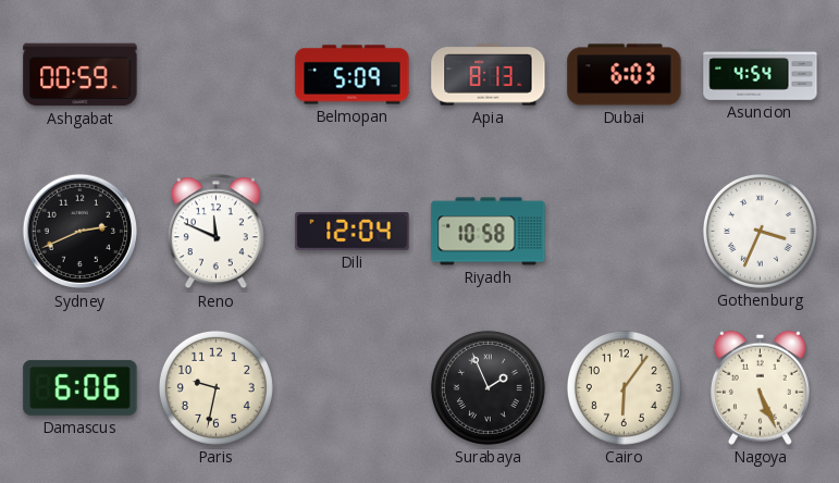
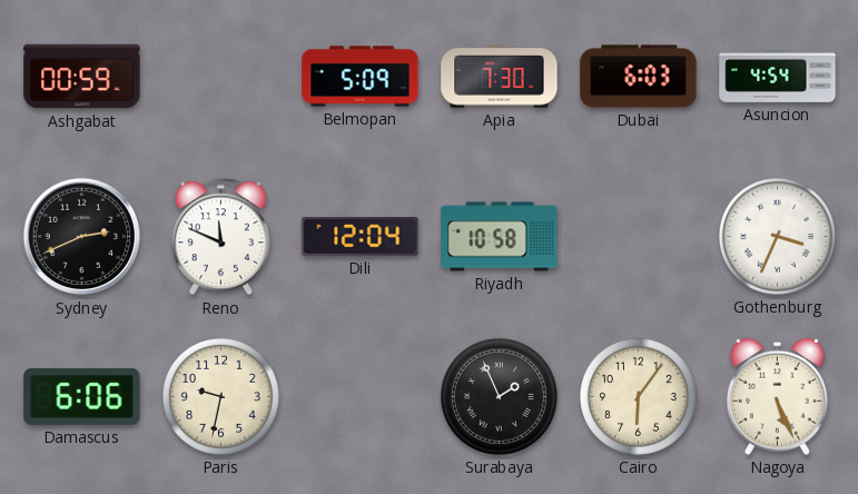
Apia: 8:13 -> 7:30 (500, 77)
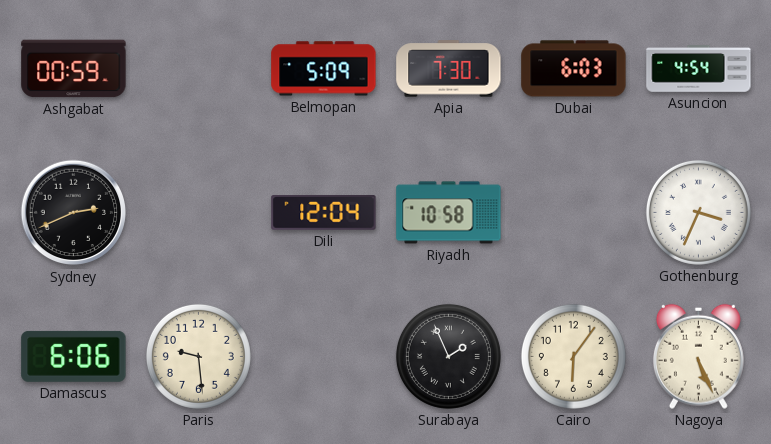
Reno: 11:49 -> none (220, 237)
Paris: 9:32 -> 9:29 (198, 356)
